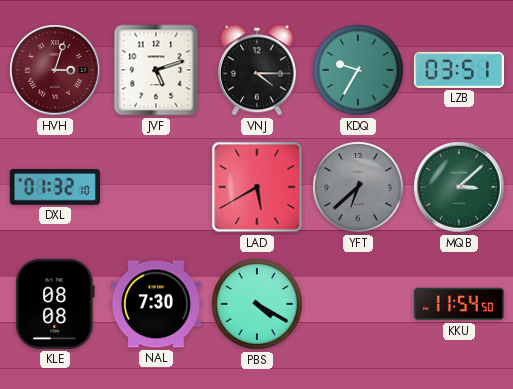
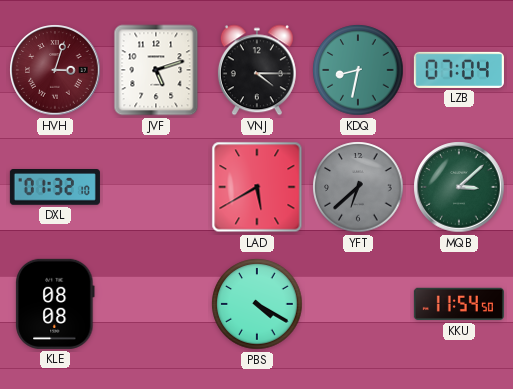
KDQ: 9:35 -> 8:32 (358, 70)
LZB: 03:51 -> 07:04 (459, 70)
NAL: 7:30 -> none (156, 304)
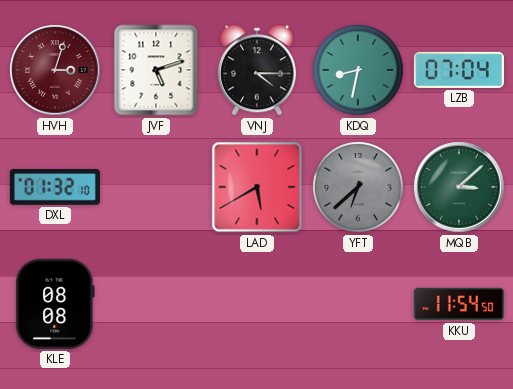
PBS: 4:20 -> none (257, 304)
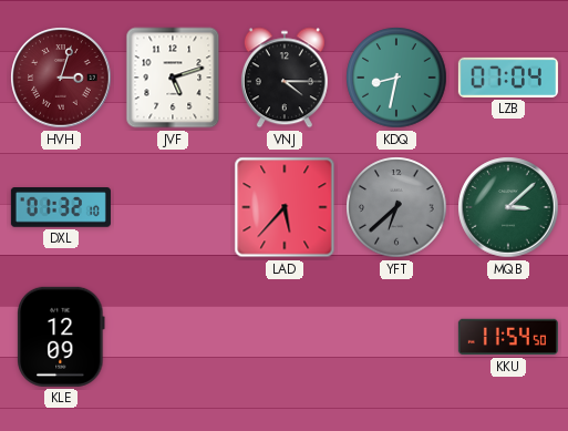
LAD: 5:40 -> 5:37 (285, 207)
KLE: 08:08 -> 12:09 (61, 337)
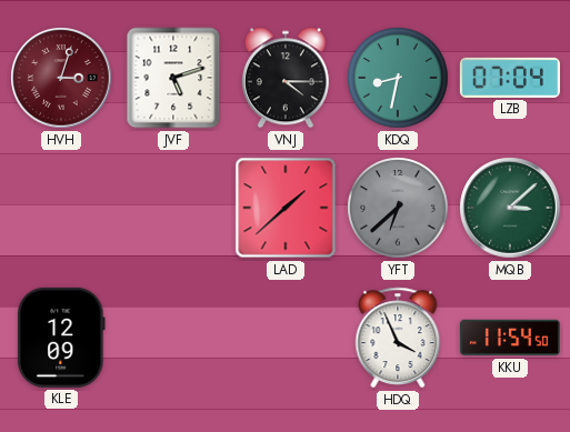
DXL: 01:32 -> none (61, 208)
LAD: 5:37 -> 1:38 (286, 208)
HDQ: none -> 3:56 (398, 338)
